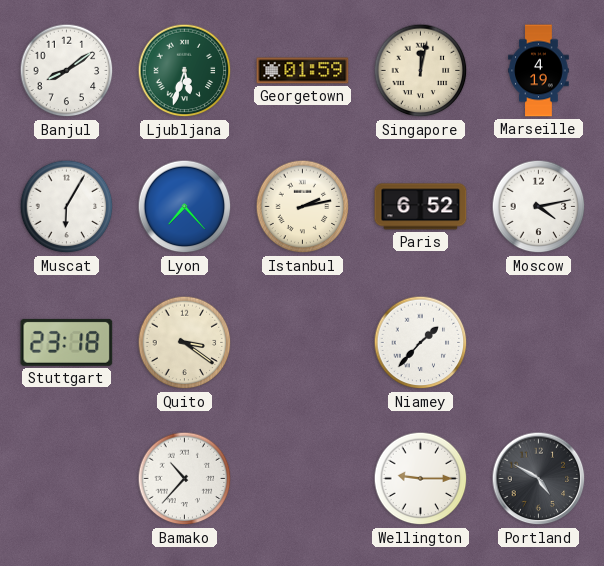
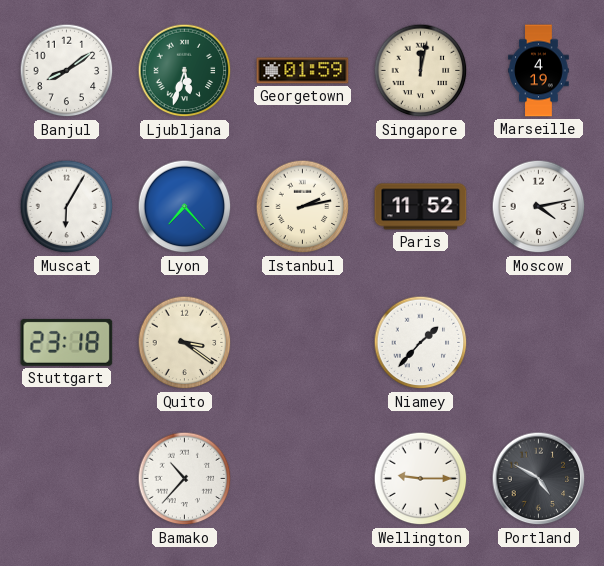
Paris: 6:52 -> 11:52 (421, 207)
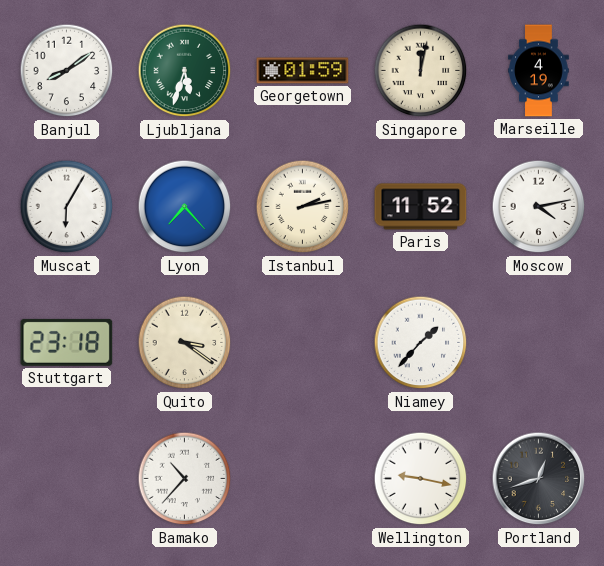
Wellington: 9:15 -> 9:17 (421, 479)
Portland: 4:50 -> 12:42 (539, 479)
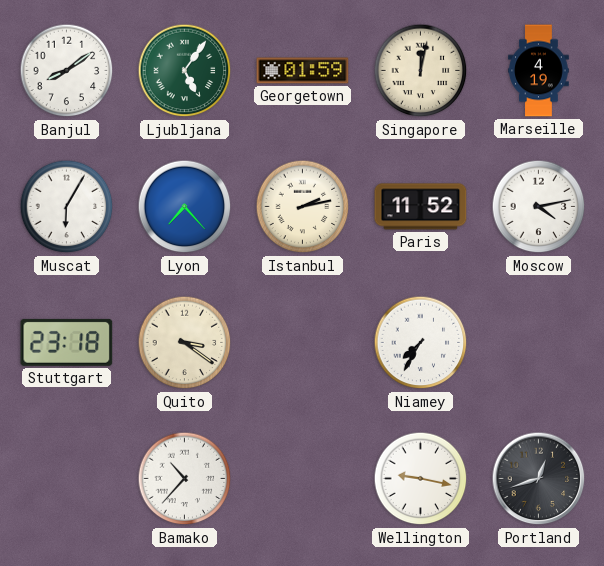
Ljubljana: 5:33 -> 5:06 (185, 71)
Niamey: 1:37 -> 7:35 (421, 343)
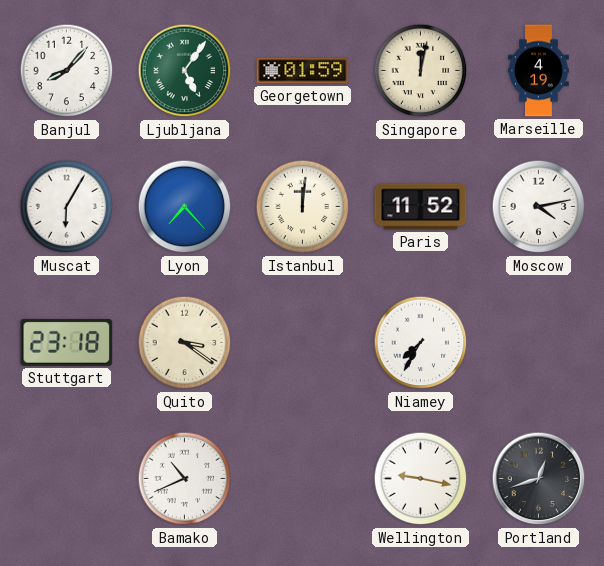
Banjul: 8:09 -> 8:07 (67, 71)
Istanbul: 2:13 -> 12:01 (303, 207)
Bamako: 10:37 -> 10:41 (185, 479)
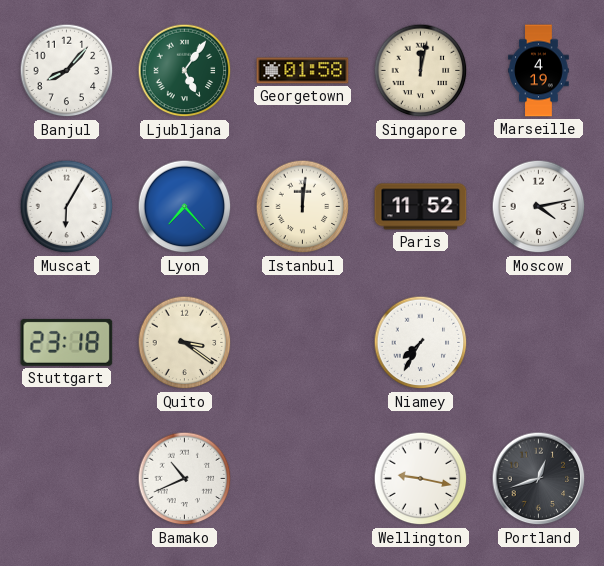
Georgetown: 01:59 -> 01:58 (303, 71)
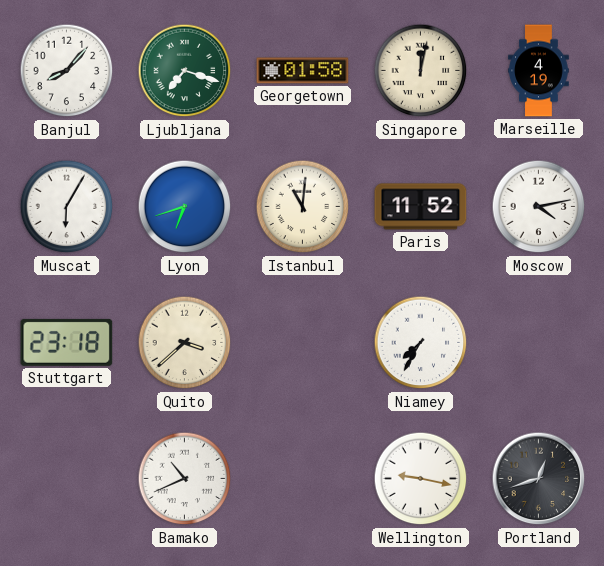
Ljubljana: 5:06 -> 7:18 (185, 71)
Lyon: 7:23 -> 6:42 (185, 207)
Istanbul: 12:01 -> 11:01 (303, 207)
Quito: 3:21 -> 3:38 (185, 343)
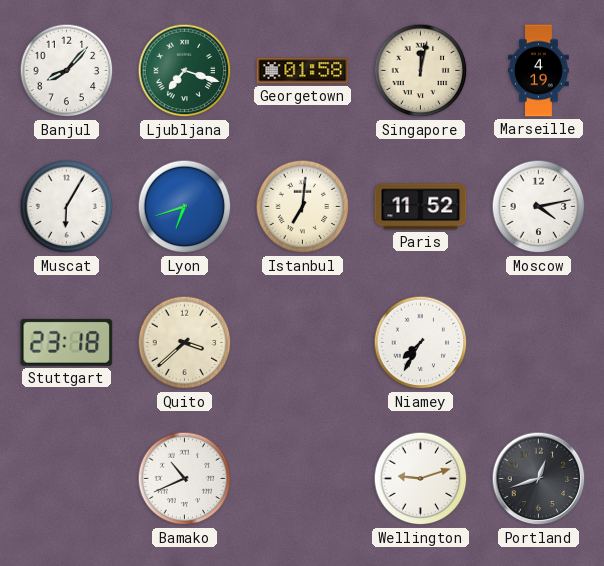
Istanbul: 11:01 -> 7:01 (303, 207)
Wellington: 9:17 -> 9:12 (421, 479)
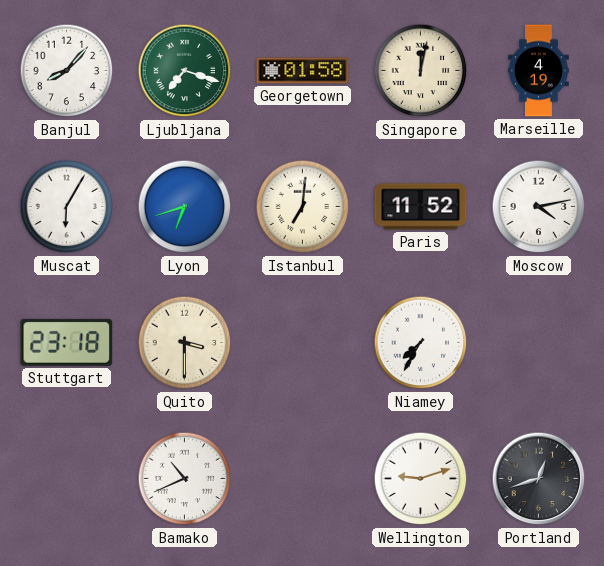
Quito: 3:38 -> 3:30 (185, 343)
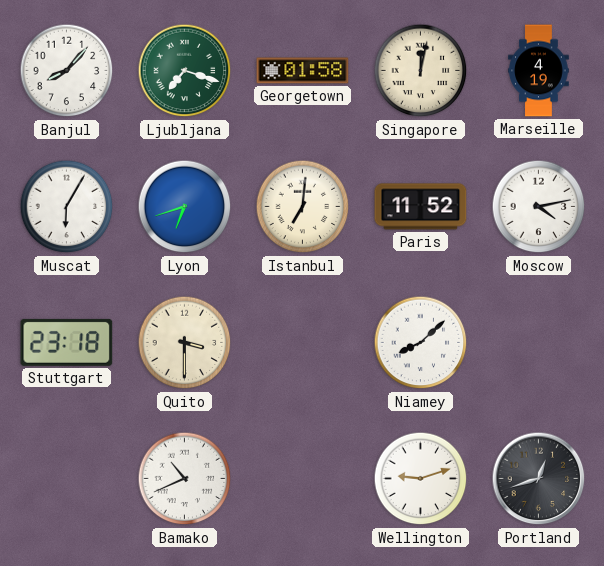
Niamey: 7:35 -> 8:08 (421, 343)
